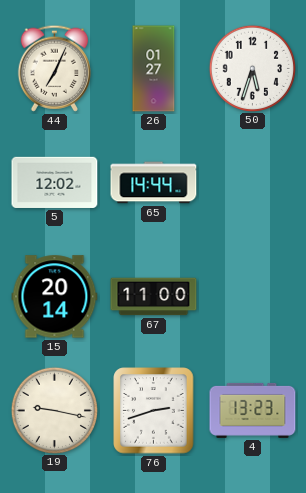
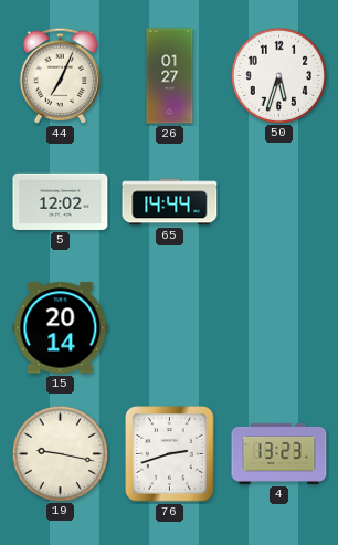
67: 11:00 -> none (154, 297)
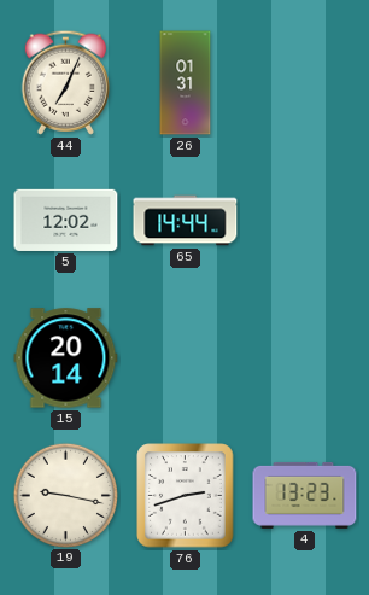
26: 01:27 -> 01:31 (186, 83)
50: 5:33 -> none (278, 75)
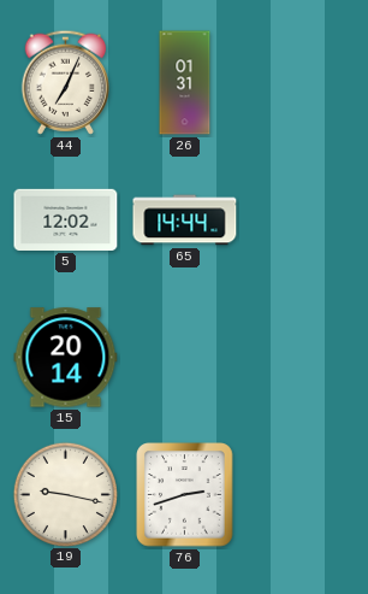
4: 13:23 -> none (305, 495)
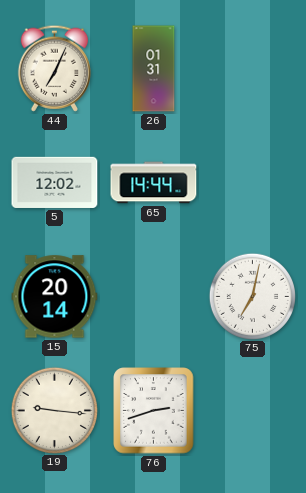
75: none -> 7:02 (252, 296)
19: 9:17 -> 9:16 (54, 410)
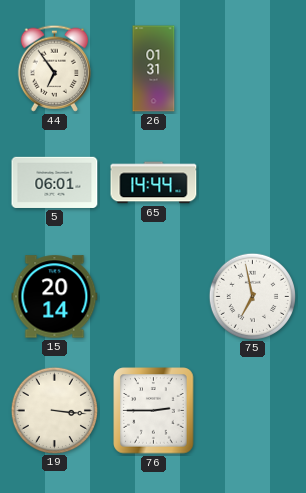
44: 7:04 -> 6:54 (54, 68)
5: 12:02 -> 06:01 (55, 182)
75: 7:02 -> 6:58 (252, 296)
19: 9:16 -> 3:16 (54, 410)
76: 2:42 -> 2:45 (154, 411)
